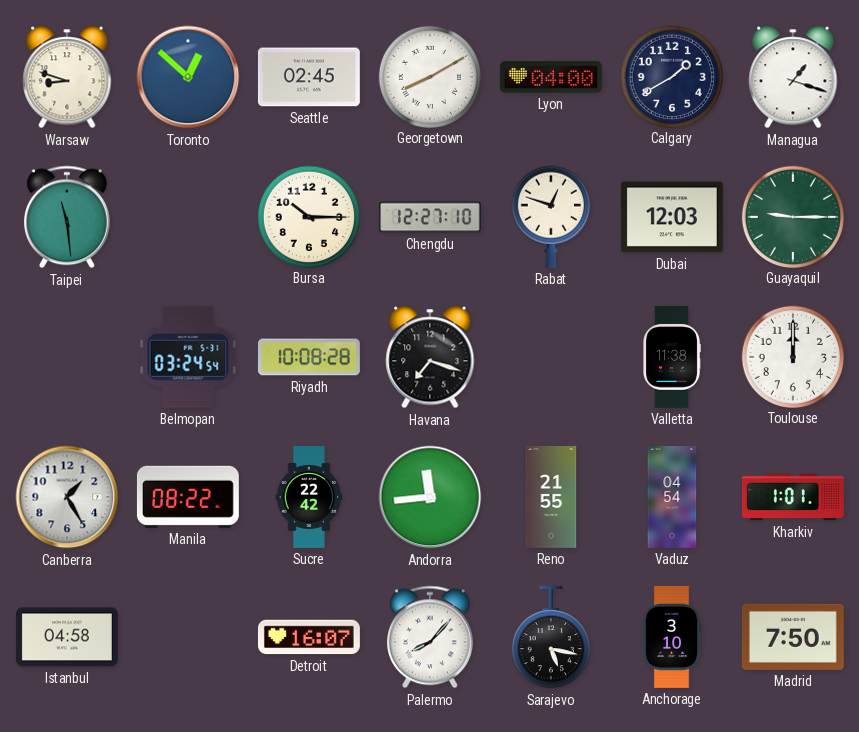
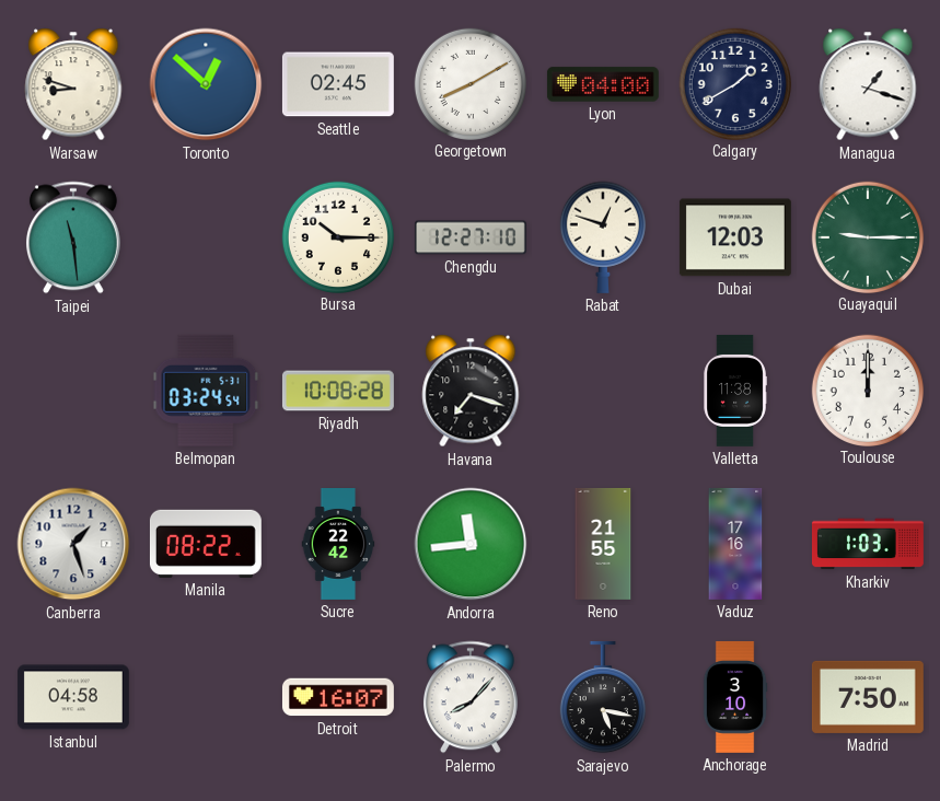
Canberra: 1:25 -> 1:27 (73, 544)
Vaduz: 04:54 -> 17:16 (735, 544)
Kharkiv: 1:01 -> 1:03 (868, 544)
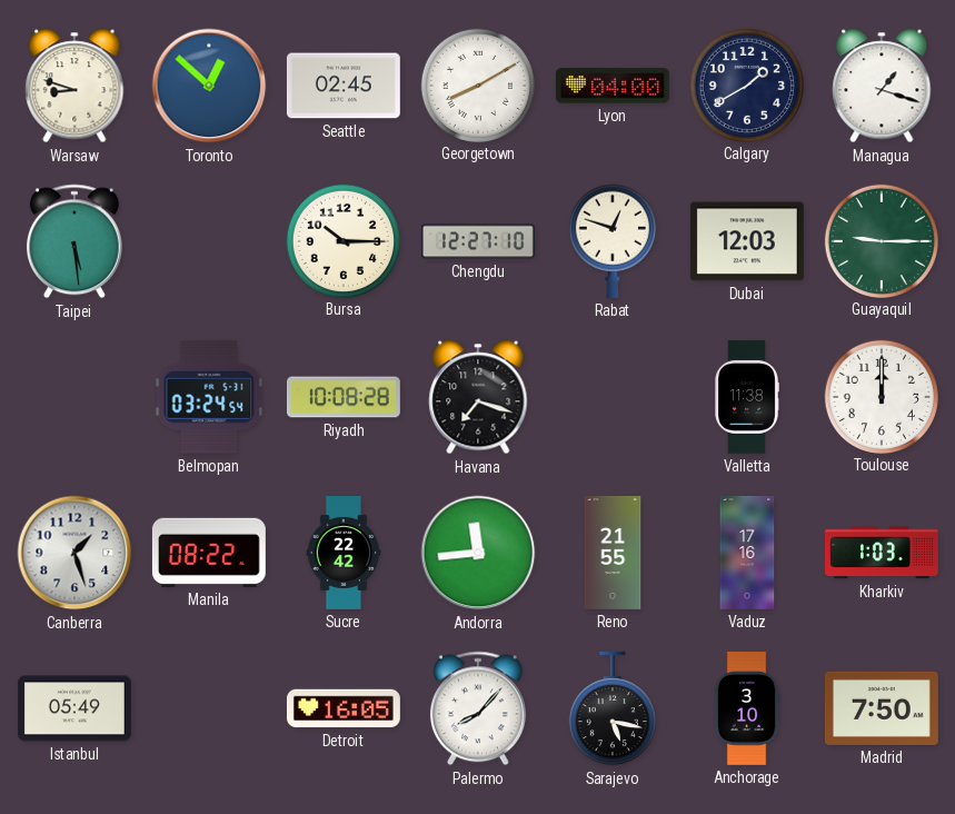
Taipei: 11:29 -> 5:29 (74, 241)
Istanbul: 04:58 -> 05:49 (74, 708)
Detroit: 16:07 -> 16:05 (344, 708)
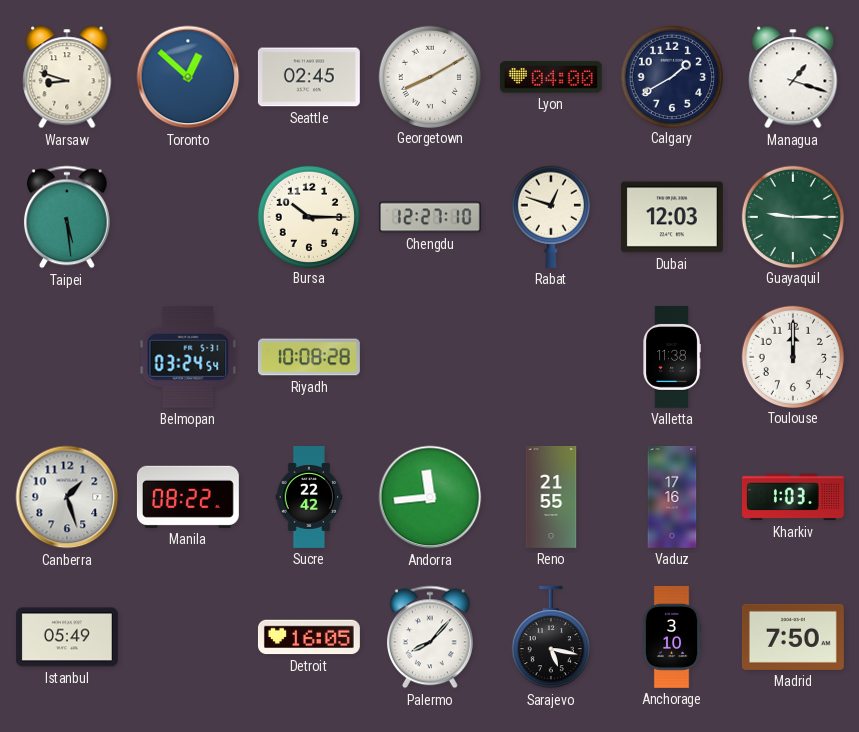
Havana: 7:18 -> none (478, 397)
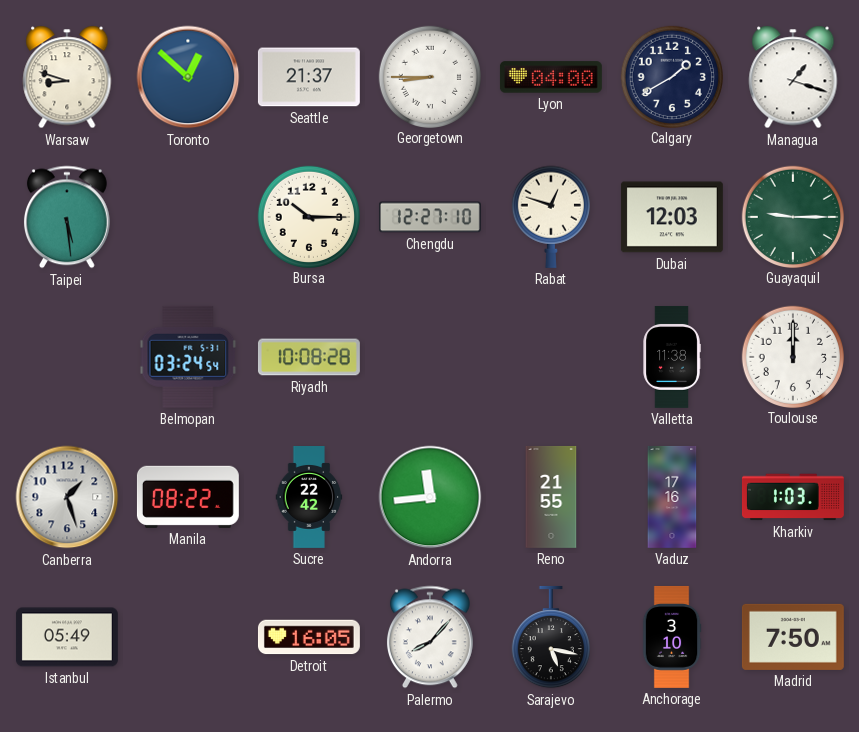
Seattle: 02:45 -> 21:37 (309, 77)
Georgetown: 8:10 -> 8:45 (429, 76)
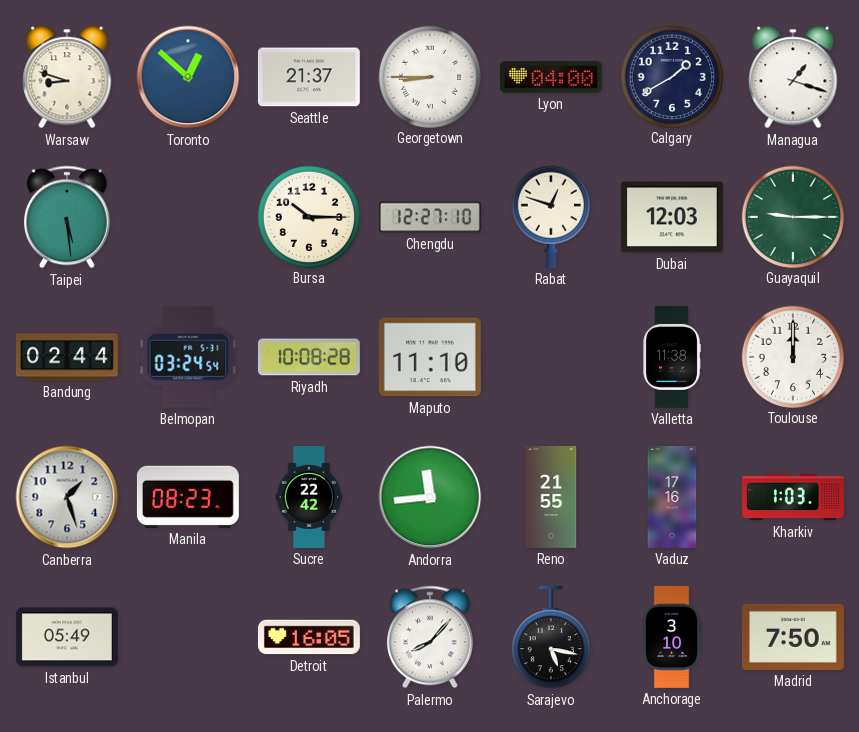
Bandung: none -> 02:44 (67, 357)
Maputo: none -> 11:10 (430, 357)
Manila: 08:22 -> 08:23 (188, 497)
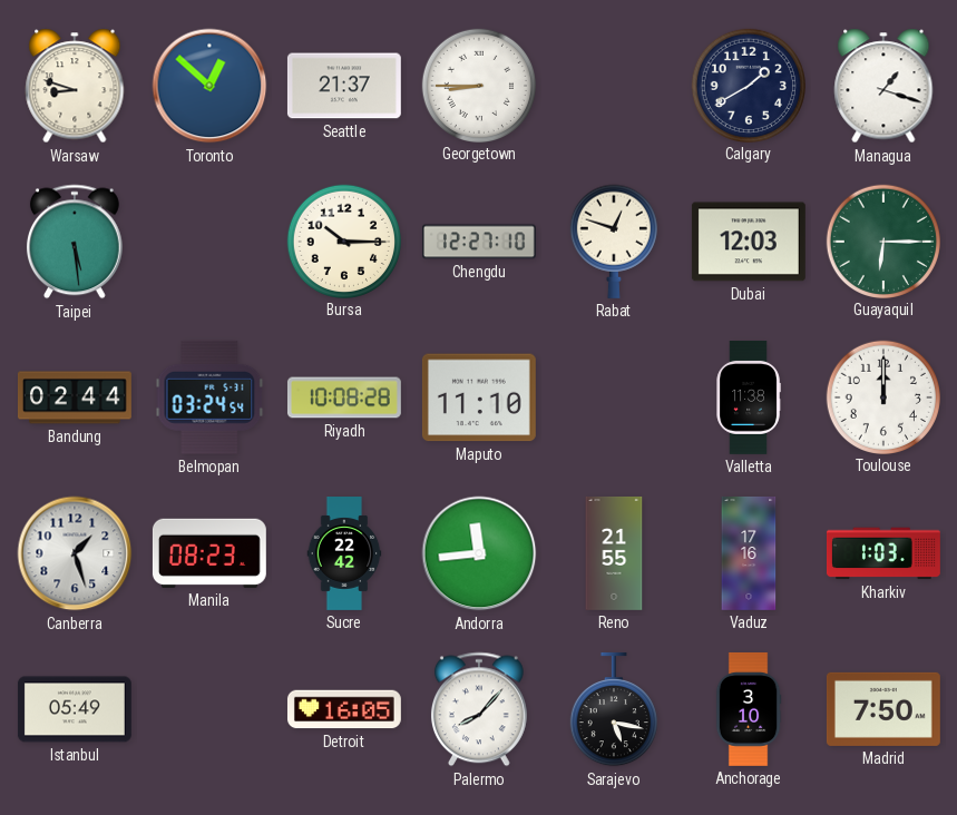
Lyon: 04:00 -> none (551, 77)
Guayaquil: 9:15 -> 6:15 (882, 240)
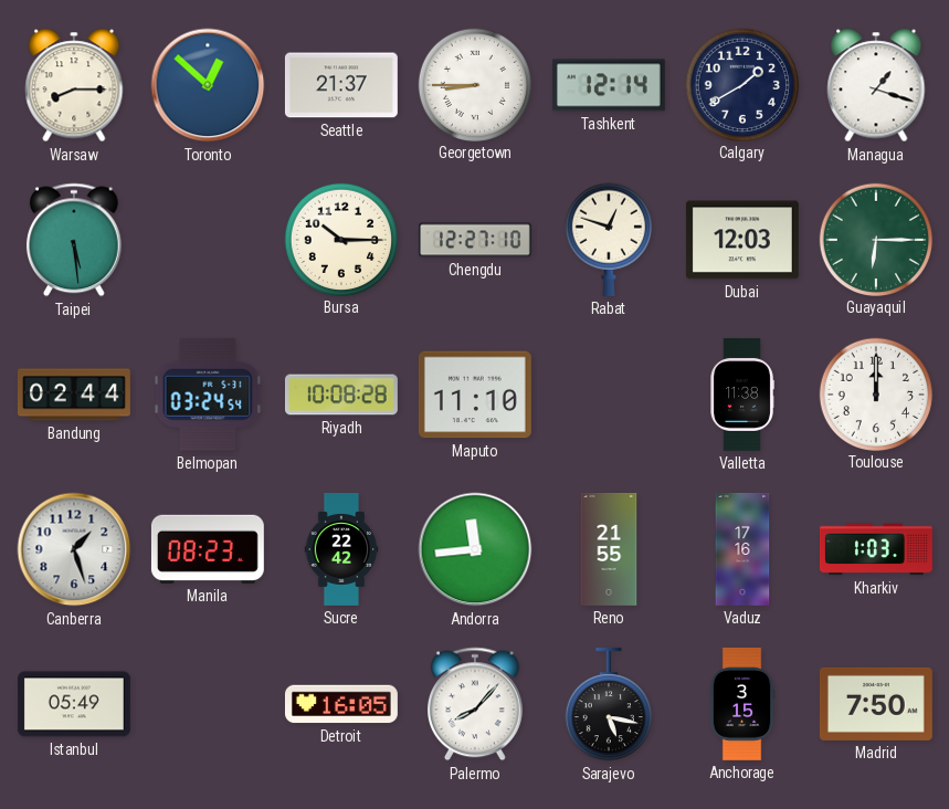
Warsaw: 8:48 -> 8:15 (74, 85)
Tashkent: none -> 12:14 (609, 85)
Anchorage: 3:10 -> 3:15 (742, 704)
